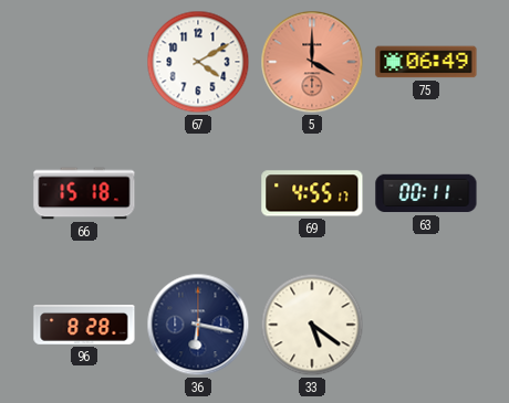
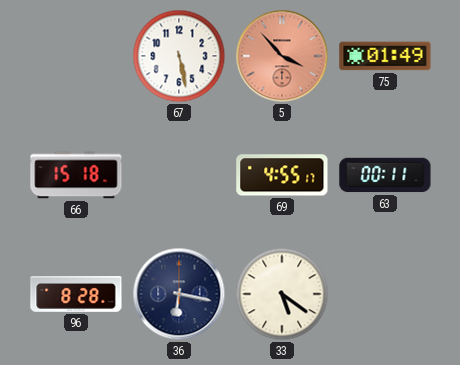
67: 4:10 -> 5:28 (179, 56)
5: 4:00 -> 3:53 (282, 56)
75: 06:49 -> 01:49 (385, 56)
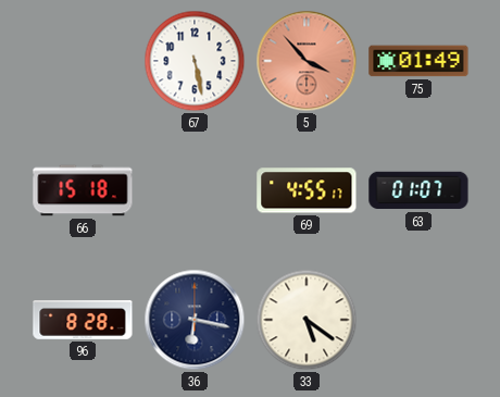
63: 00:11 -> 01:07 (418, 190)
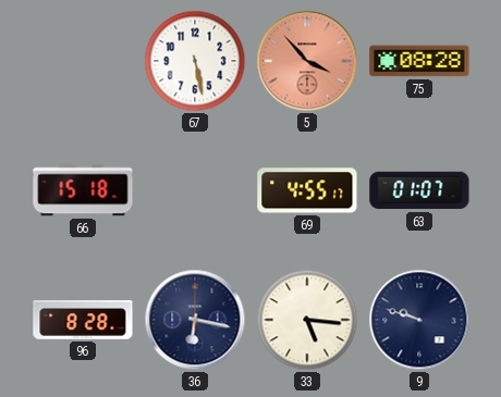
75: 01:49 -> 08:28 (419, 61)
33: 5:21 -> 5:16 (307, 320)
9: none -> 9:48 (419, 320)
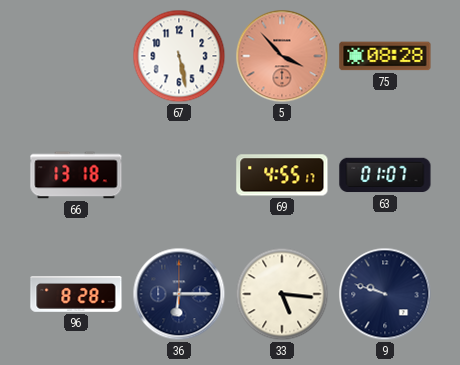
66: 15:18 -> 13:18 (76, 175)
36: 6:17 -> 6:15 (179, 294)
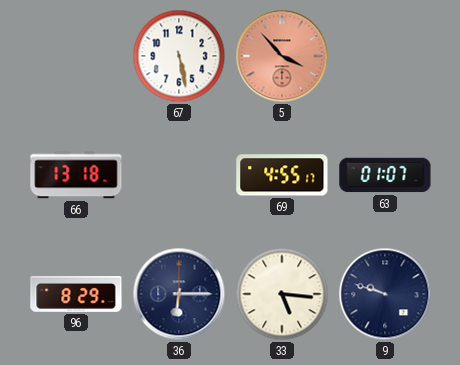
75: 08:28 -> none (385, 56)
96: 8:28 -> 8:29 (76, 295)
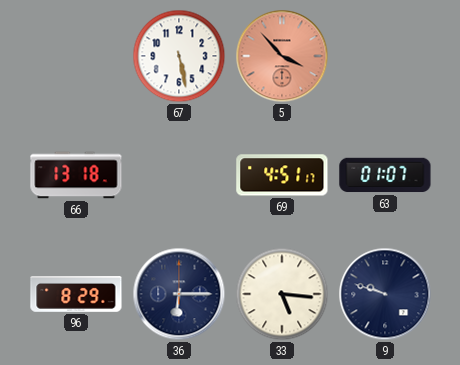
69: 4:55 -> 4:51 (282, 175)
